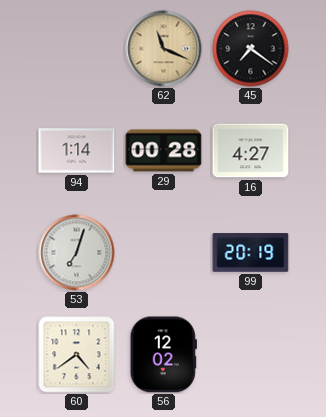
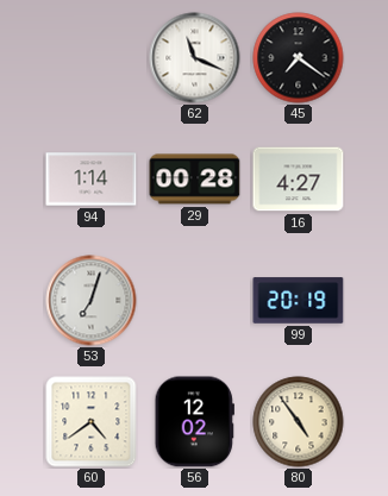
62 dial: champagne -> white (195, 58)
80: none -> 4:54 (299, 422)
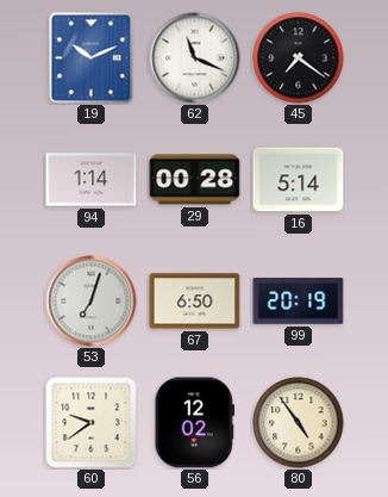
19: none -> 10:11 (92, 58)
16: 4:27 -> 5:14 (299, 180)
67: none -> 6:50 (195, 302)
60: 4:39 -> 9:39 (92, 423)
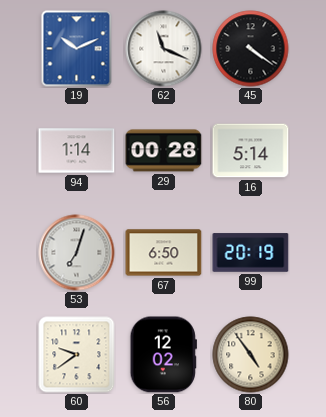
45: 7:21 -> 4:21 (251, 49)
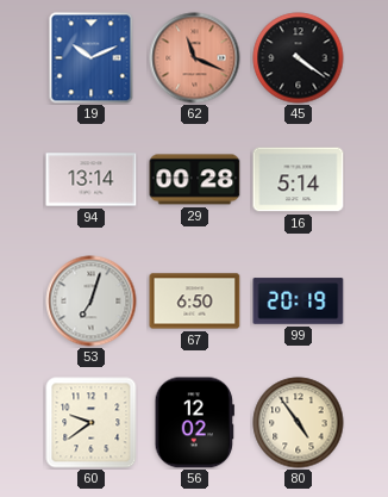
62 dial: white -> salmon (195, 58)
94: 1:14 -> 13:14 (92, 180)
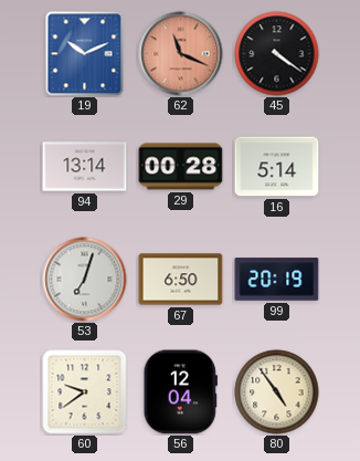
56: 12:02 -> 12:04 (180, 392)
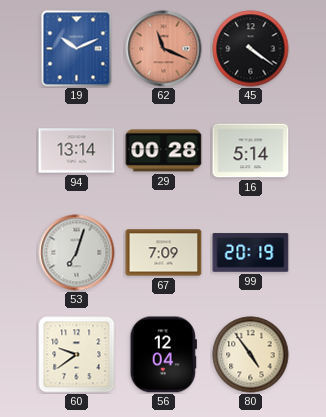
67: 6:50 -> 7:09 (164, 253)
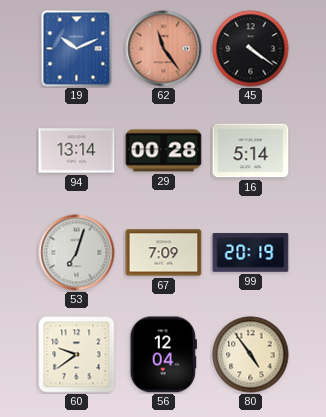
62: 11:19 -> 11:24 (164, 49)
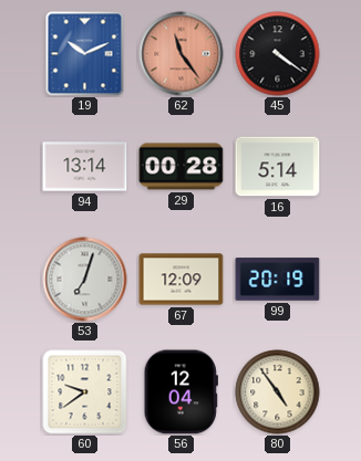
67: 7:09 -> 12:09 (182, 280)
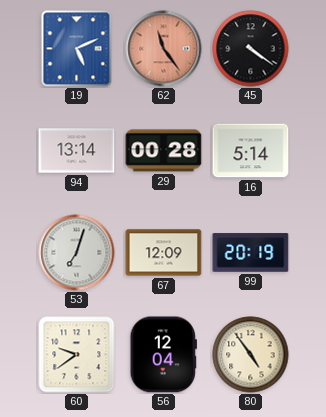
19: 10:11 -> 5:11 (77, 49)
